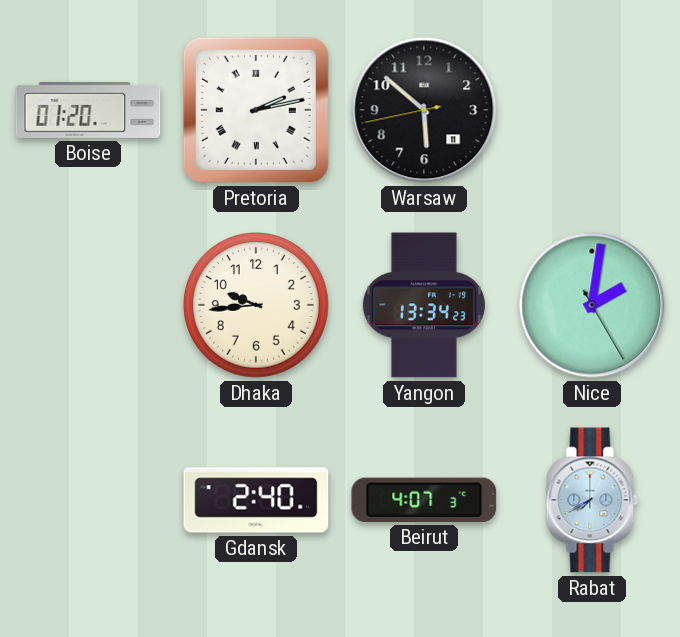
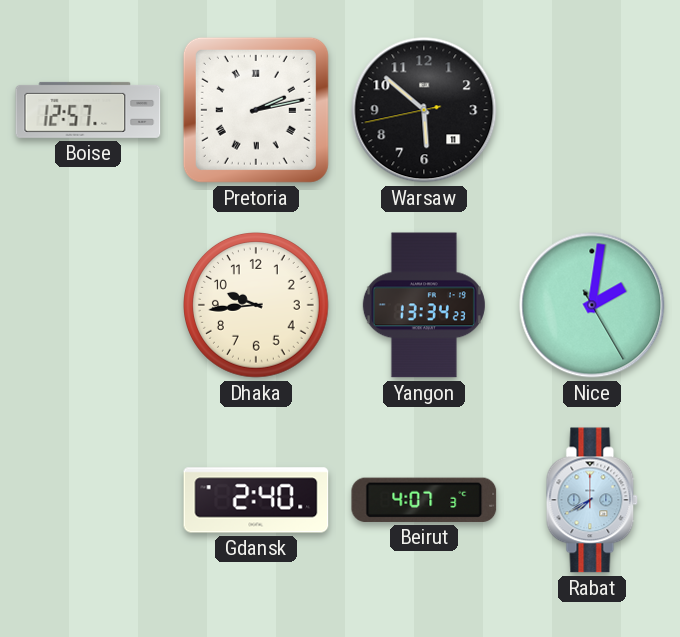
Boise: 01:20 -> 12:57 (88, 110)
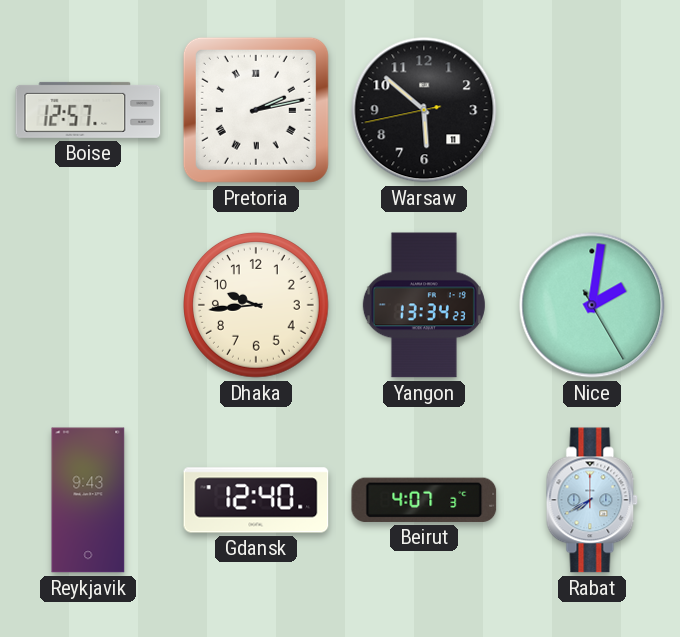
Reykjavik: none -> 9:43 (88, 500)
Gdansk: 2:40 -> 12:40 (256, 500)
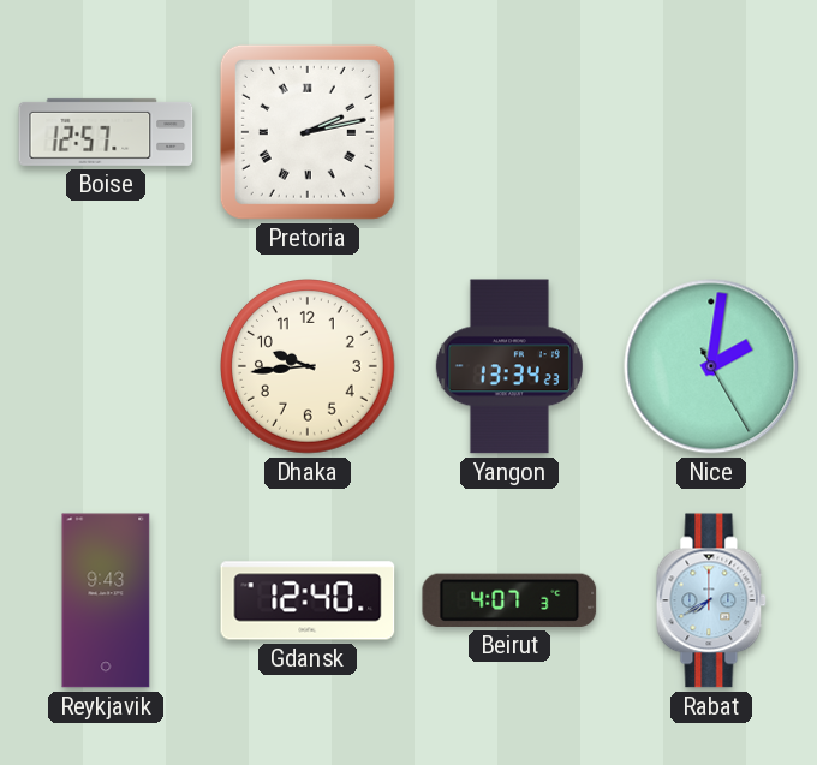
Warsaw: 5:51 -> none (424, 110)
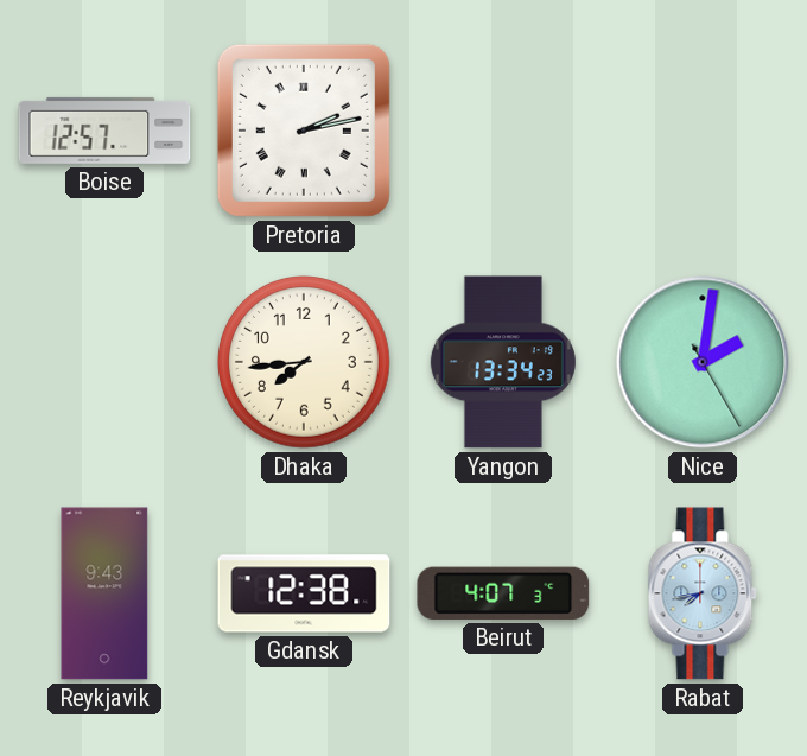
Dhaka: 9:44 -> 7:44 (305, 363)
Gdansk: 12:40 -> 12:38 (304, 593)
Rabat: 7:40 -> 7:43 (703, 593)
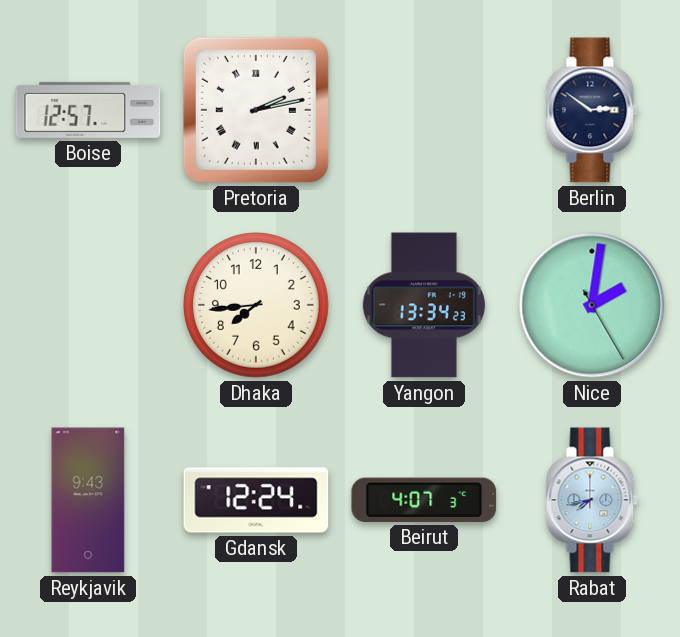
Berlin: none -> 2:51 (592, 110)
Gdansk: 12:38 -> 12:24 (256, 500)
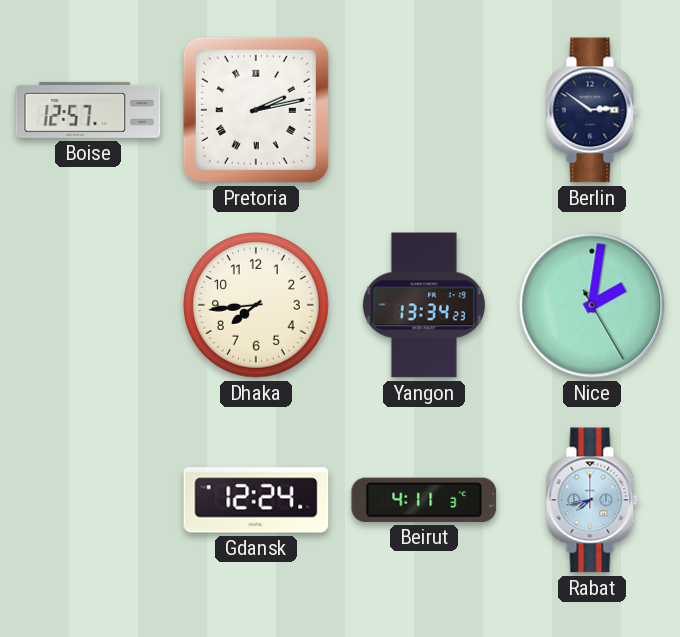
Reykjavik: 9:43 -> none (88, 500)
Beirut: 4:07 -> 4:11 (424, 500)
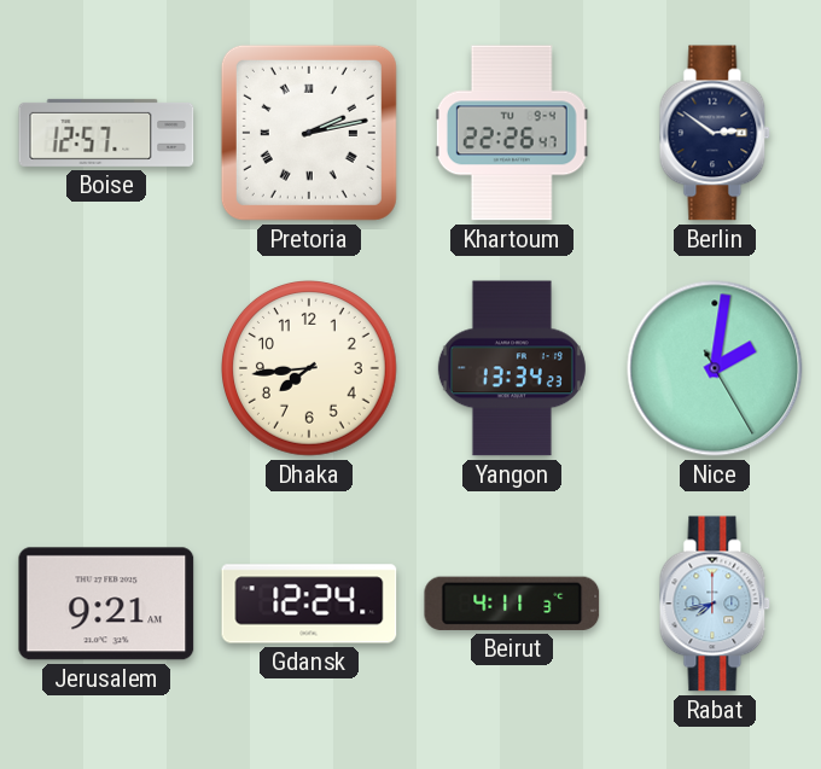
Khartoum: none -> 22:26 (512, 133)
Jerusalem: none -> 9:21 (106, 604)
